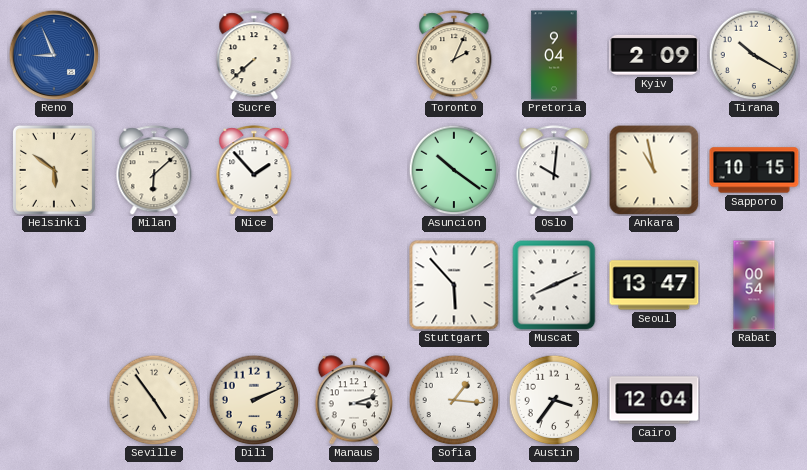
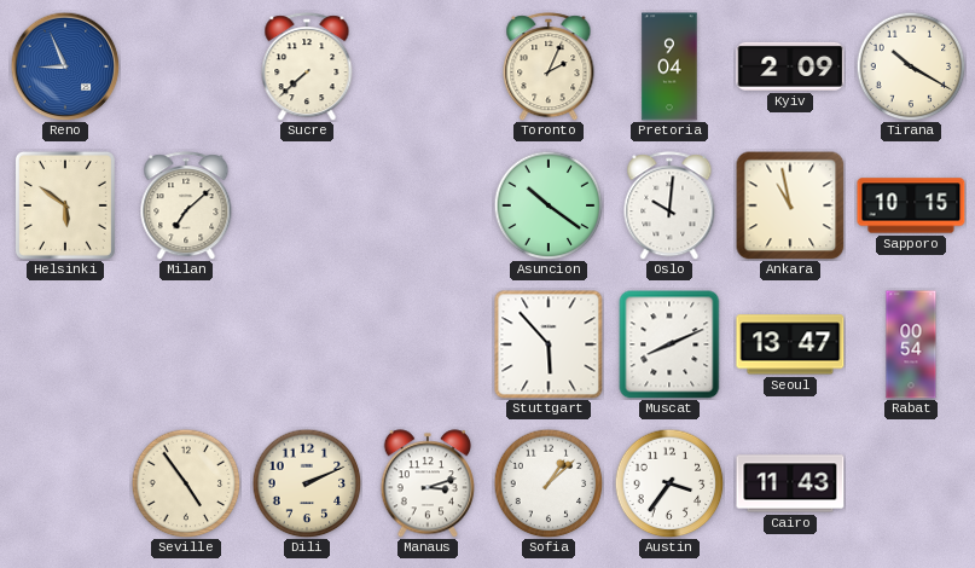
Milan: 6:08 -> 7:08 (186, 205)
Nice: 1:53 -> none (254, 170)
Sofia: 1:16 -> 1:08 (549, 483)
Cairo: 12:04 -> 11:43 (790, 483)
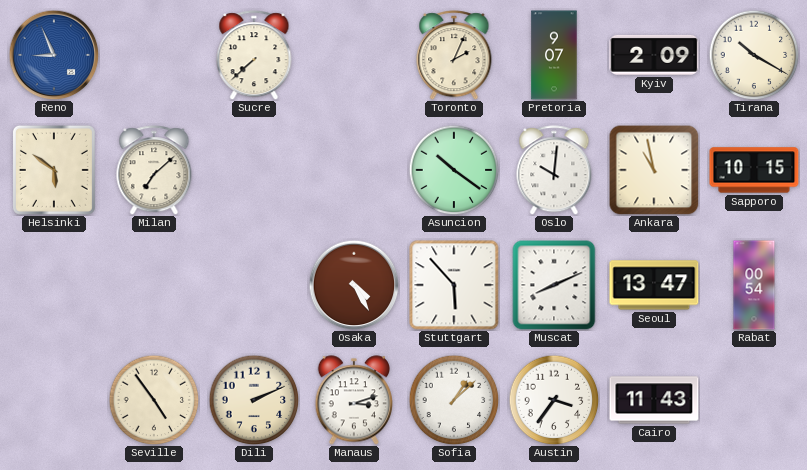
Pretoria: 9:04 -> 9:07 (554, 55)
Osaka: none -> 4:25 (354, 285)
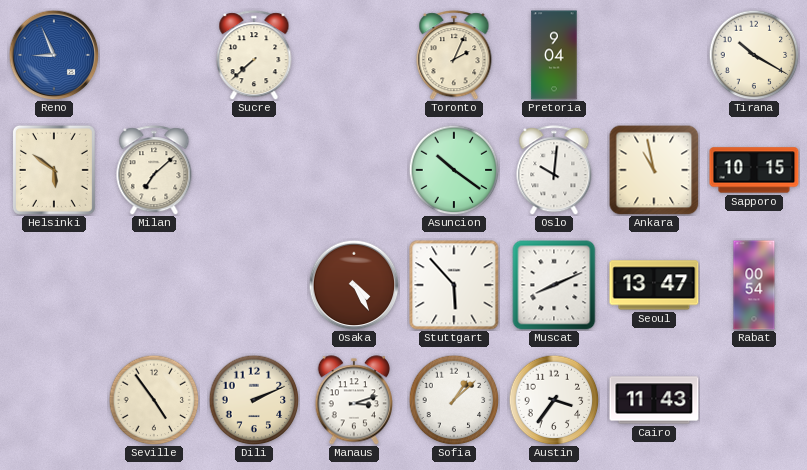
Pretoria: 9:07 -> 9:04 (554, 55)
Kyiv: 2:09 -> none (654, 55)
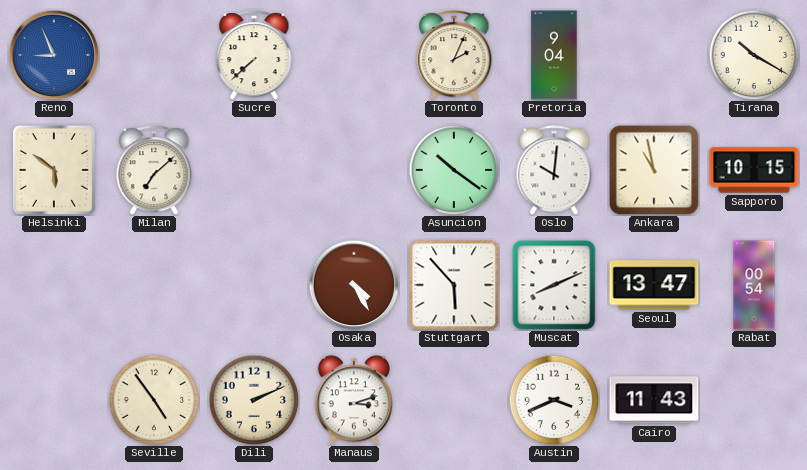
Sofia: 1:08 -> none (454, 400)
Austin: 3:36 -> 3:41 (554, 400)
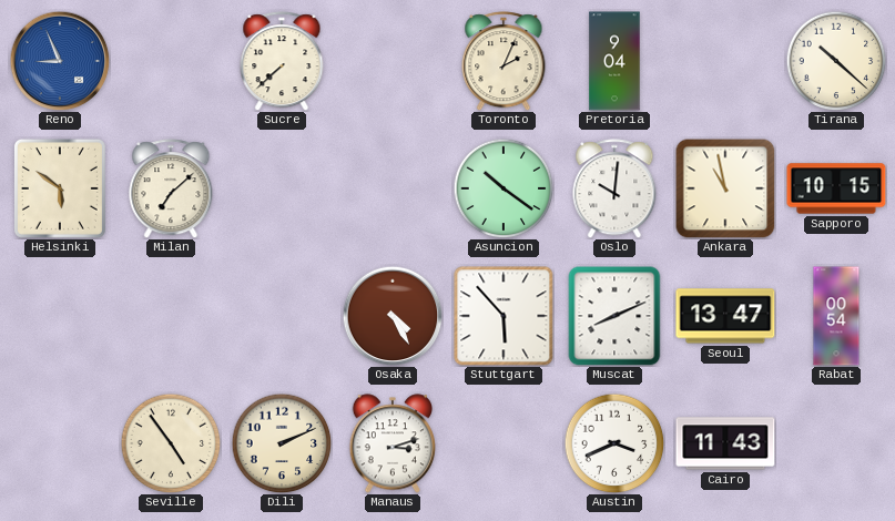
Tirana: 10:20 -> 10:22 (836, 61)
